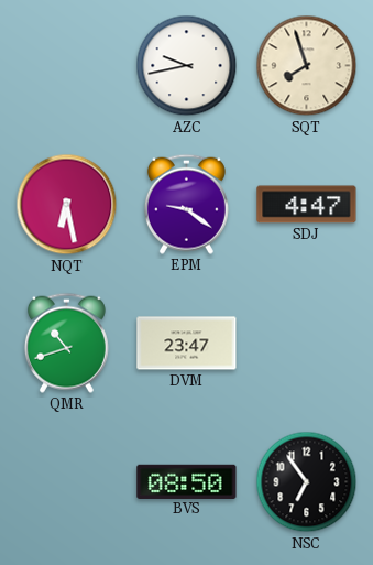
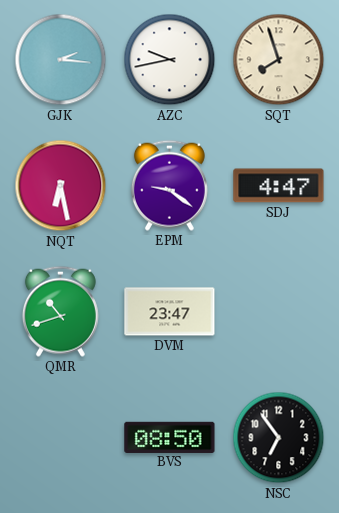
GJK: none -> 2:16 (61, 60)
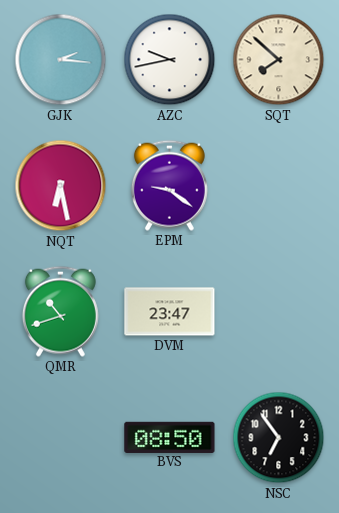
SQT: 7:57 -> 7:52 (279, 60)
SDJ: 4:47 -> none (279, 186)
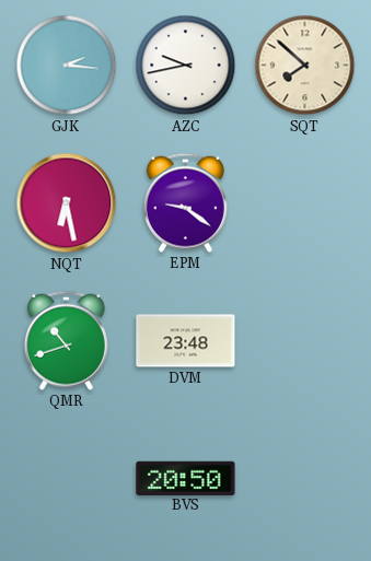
DVM: 23:47 -> 23:48 (186, 341)
BVS: 08:50 -> 20:50 (186, 478)
NSC: 6:54 -> none (279, 438)
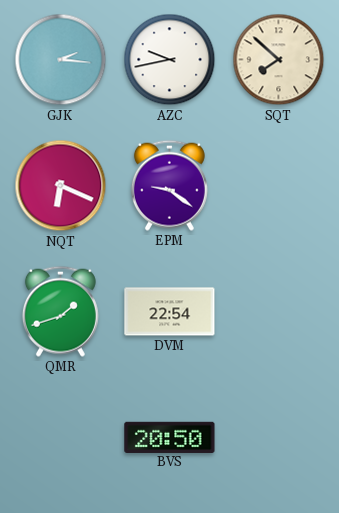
NQT: 6:28 -> 6:19 (61, 186)
QMR: 10:42 -> 1:42 (60, 311)
DVM: 23:48 -> 22:54 (170, 312)
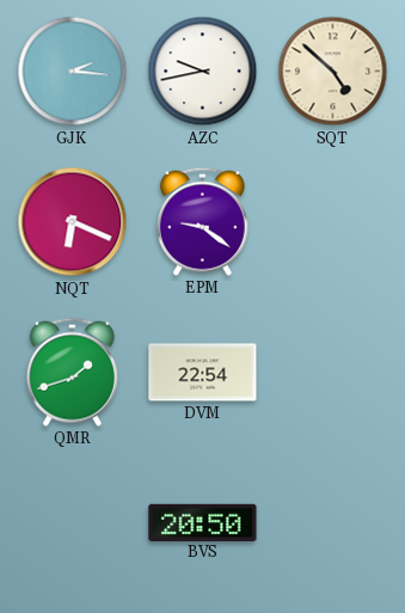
SQT: 7:52 -> 4:52 (333, 72)
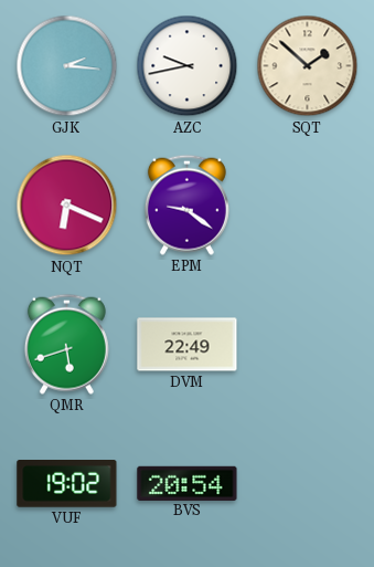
SQT: 4:52 -> 1:52 (308, 66)
QMR: 1:42 -> 5:42 (66, 344)
DVM: 22:54 -> 22:49 (188, 345)
VUF: none -> 19:02 (67, 484)
BVS: 20:50 -> 20:54 (188, 483)
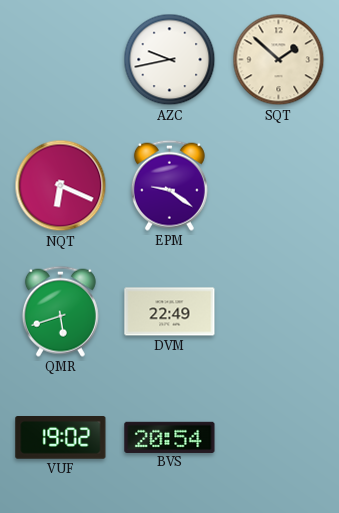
GJK: 2:16 -> none (67, 66)
